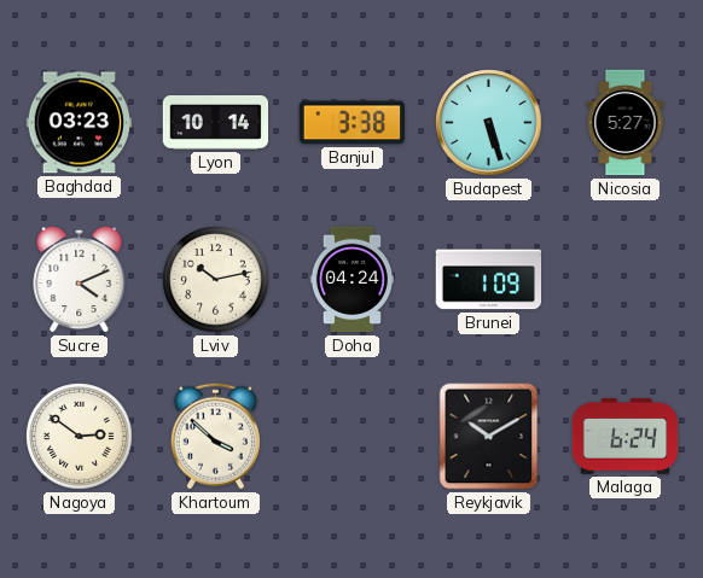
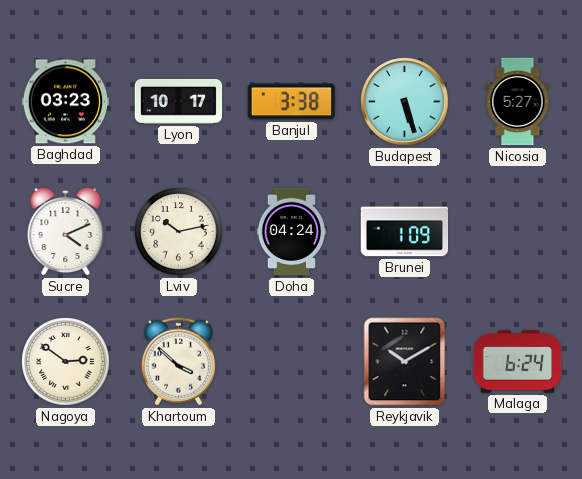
Lyon: 10:14 -> 10:17 (179, 101)
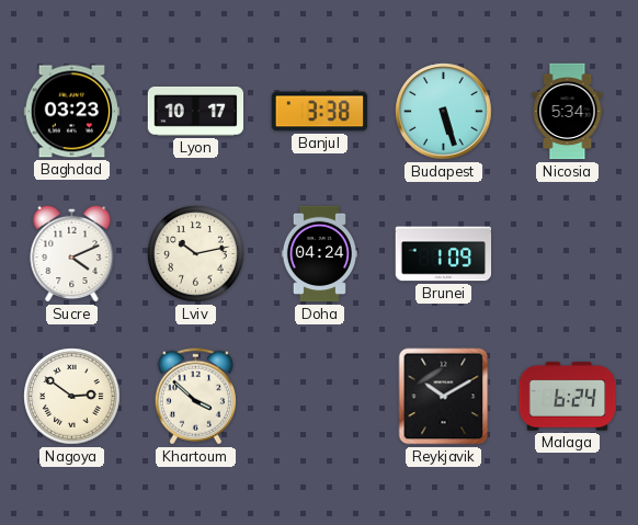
Nicosia: 5:27 -> 5:34 (568, 112)
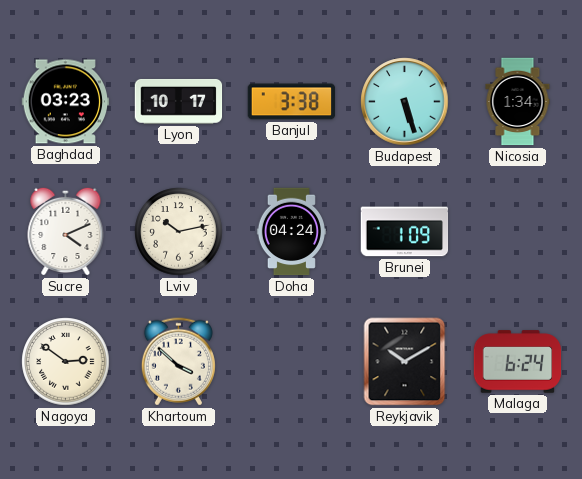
Nicosia: 5:34 -> 1:34 (518, 102)
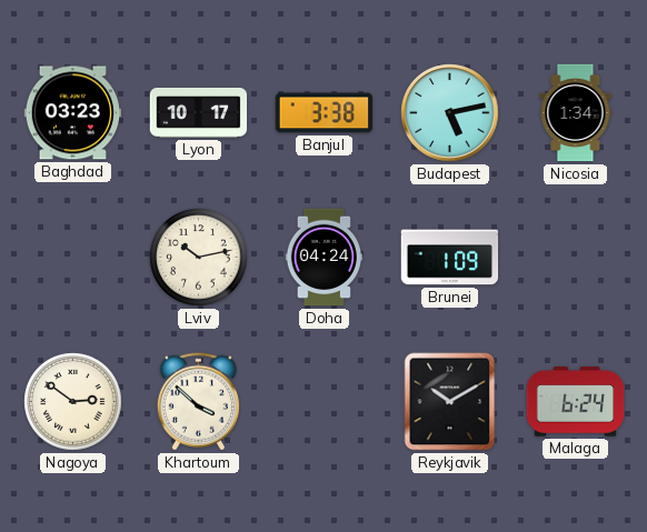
Budapest: 5:27 -> 5:13 (450, 113)
Sucre: 4:11 -> none (66, 231)
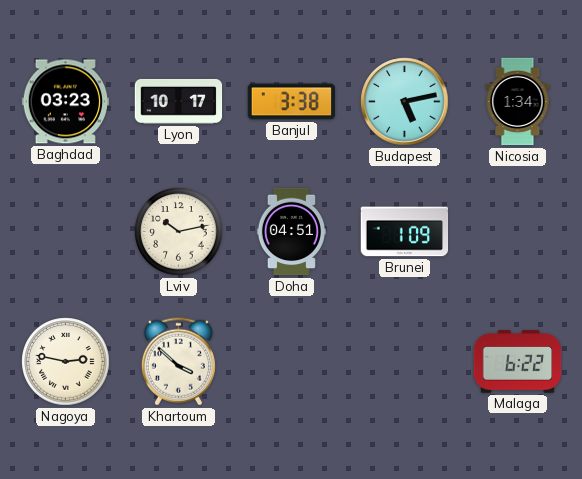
Doha: 04:24 -> 04:51 (291, 232)
Nagoya: 2:51 -> 2:47 (66, 362)
Reykjavik: 10:10 -> none (450, 402)
Malaga: 6:24 -> 6:22 (518, 362)
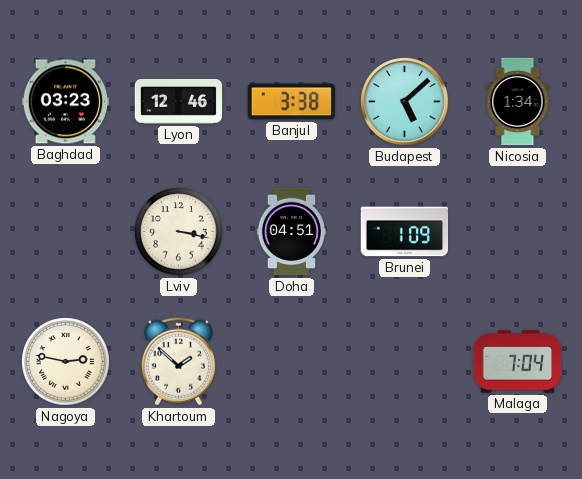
Lyon: 10:17 -> 12:46 (179, 101)
Budapest: 5:13 -> 5:08 (405, 102)
Lviv: 10:13 -> 3:17 (179, 232)
Khartoum: 3:52 -> 1:52 (178, 362)
Malaga: 6:22 -> 7:04 (518, 362)
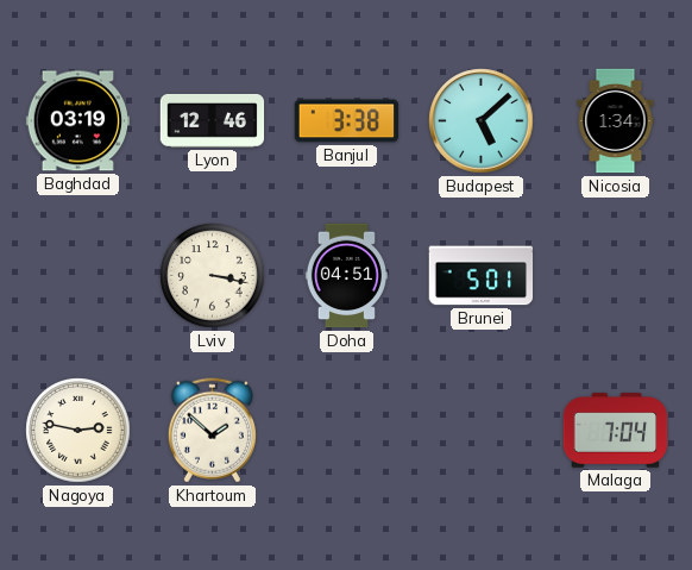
Baghdad: 03:23 -> 03:19 (78, 121)
Brunei: 1:09 -> 5:01 (482, 276)
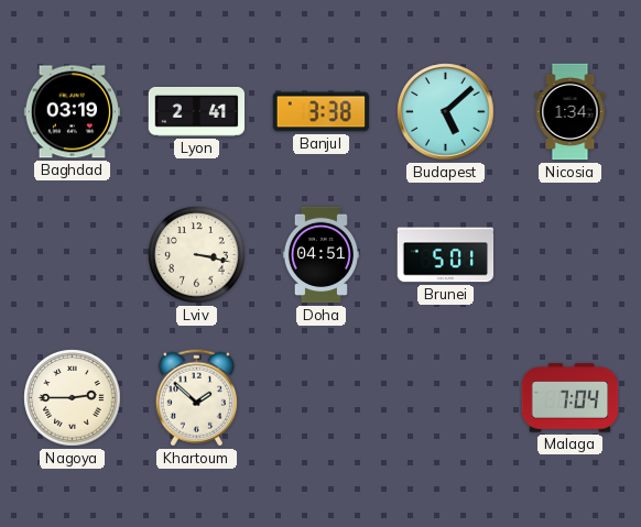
Lyon: 12:46 -> 2:41 (197, 111)
Nagoya: 2:47 -> 2:45 (73, 398)
